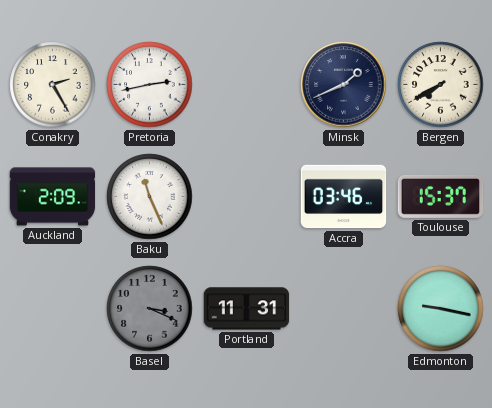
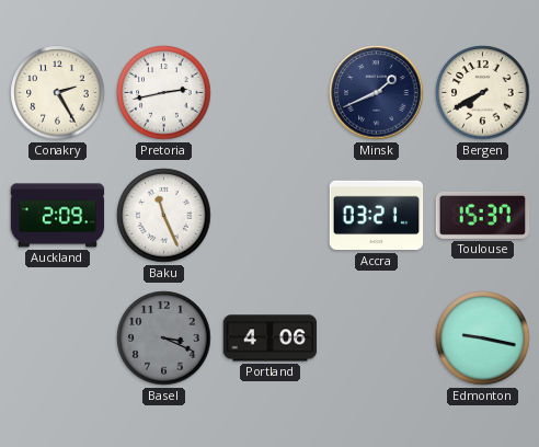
Accra: 03:46 -> 03:21 (377, 216)
Portland: 11:31 -> 4:06 (271, 339)
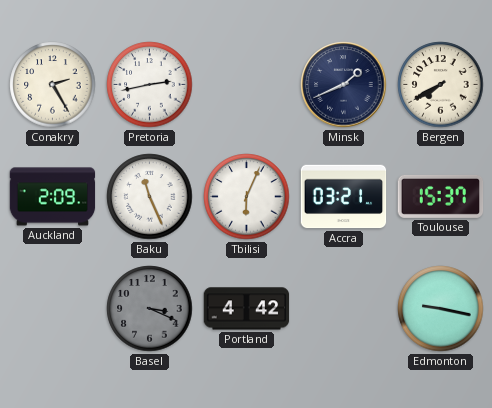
Tbilisi: none -> 6:04 (247, 197)
Portland: 4:06 -> 4:42 (247, 309)
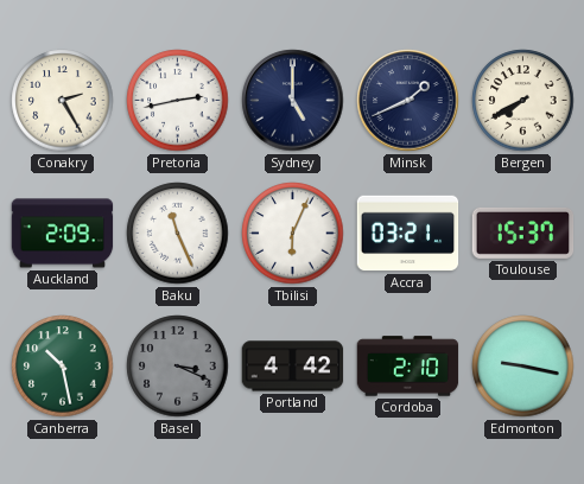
Sydney: none -> 5:00 (293, 101)
Canberra: none -> 10:28 (63, 367)
Cordoba: none -> 2:10 (408, 367)
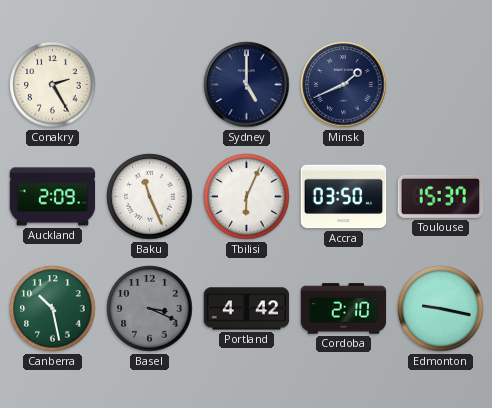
Pretoria: 2:43 -> none (178, 101)
Bergen: 7:40 -> none (523, 101)
Accra: 03:21 -> 03:50 (344, 197)
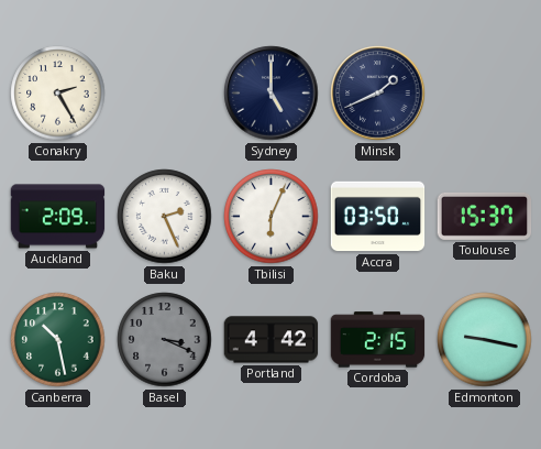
Baku: 11:26 -> 2:26 (165, 217)
Cordoba: 2:10 -> 2:15 (378, 340)
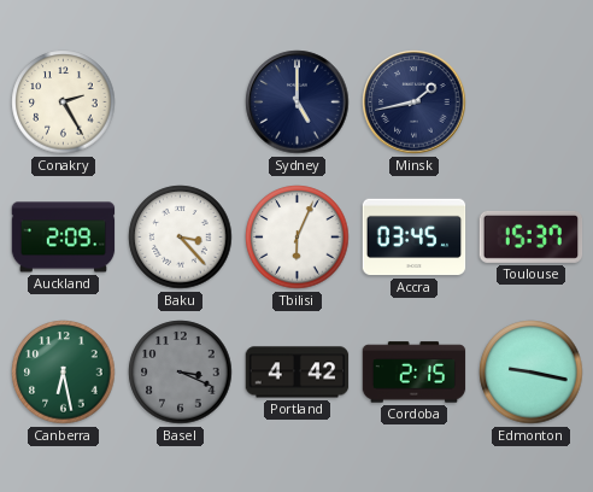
Minsk: 1:41 -> 1:43 (415, 102)
Baku: 2:26 -> 3:23 (181, 238)
Accra: 03:50 -> 03:45 (415, 238)
Canberra: 10:28 -> 6:28 (64, 373)
